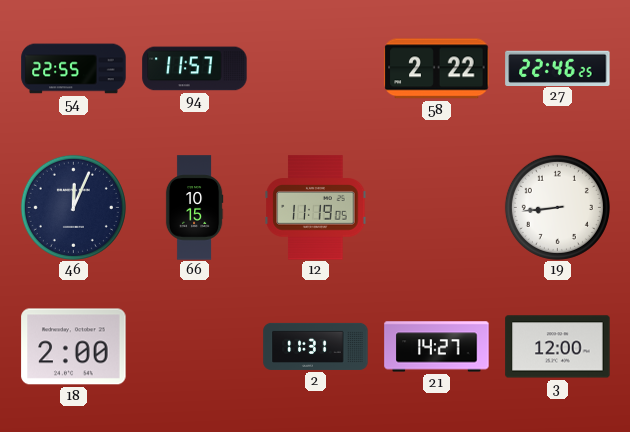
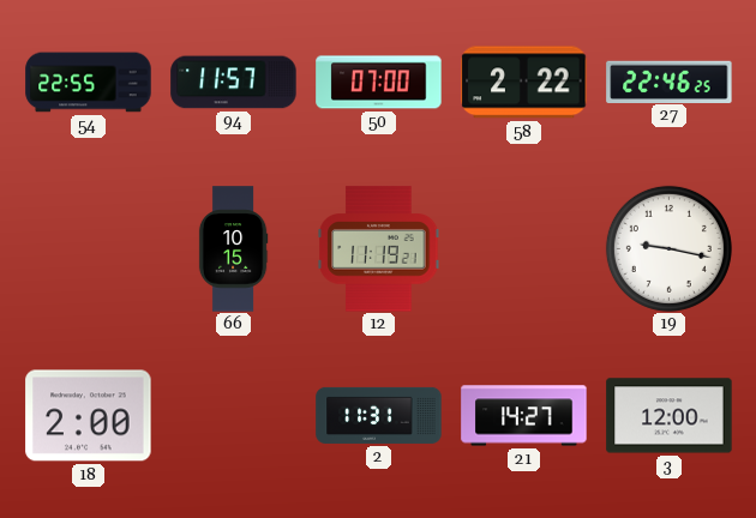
50: none -> 07:00 (379, 83)
46: 12:04 -> none (73, 207)
12: 11:19:05 -> 11:19:21 (379, 249)
19: 8:44 -> 9:17 (668, 248)
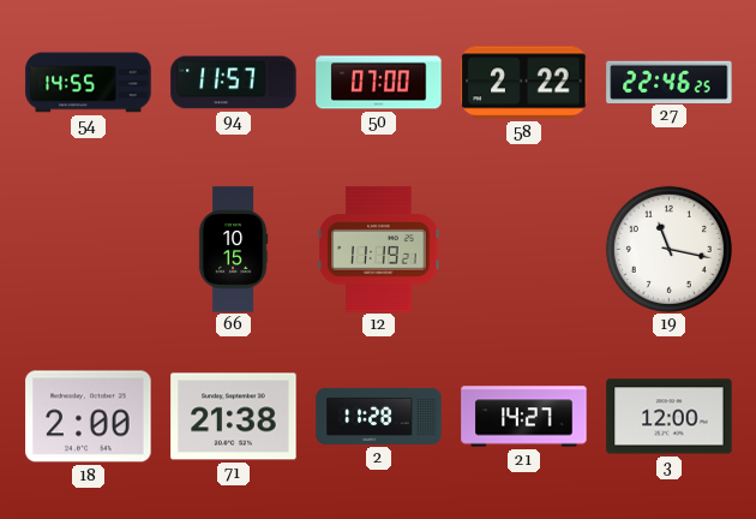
54: 22:55 -> 14:55 (89, 83)
19: 9:17 -> 11:17 (668, 249)
71: none -> 21:38 (234, 417)
2: 11:31 -> 11:28 (379, 416)
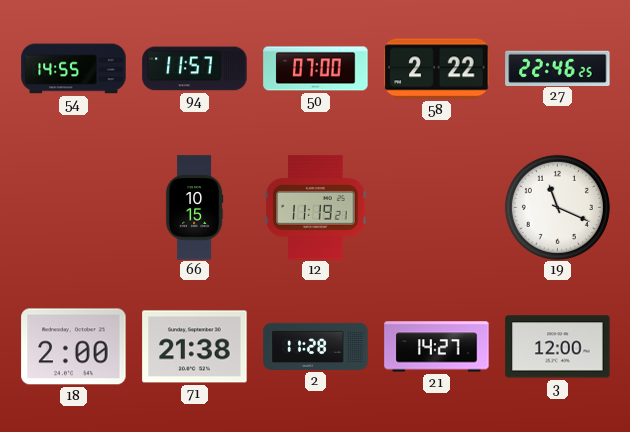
19: 11:17 -> 11:19 (557, 207)
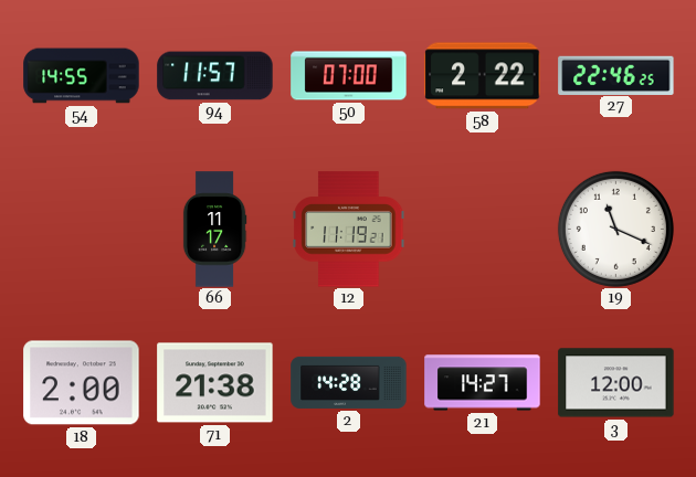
66: 10:15 -> 11:17 (214, 230)
2: 11:28 -> 14:28 (349, 382)
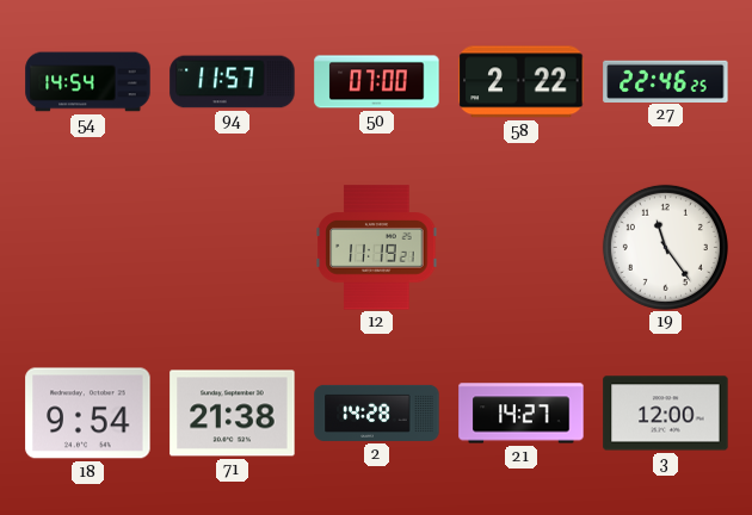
54: 14:55 -> 14:54 (88, 82)
66: 11:17 -> none (214, 230)
19: 11:19 -> 11:24 (665, 247)
18: 2:00 -> 9:54 (88, 414)
